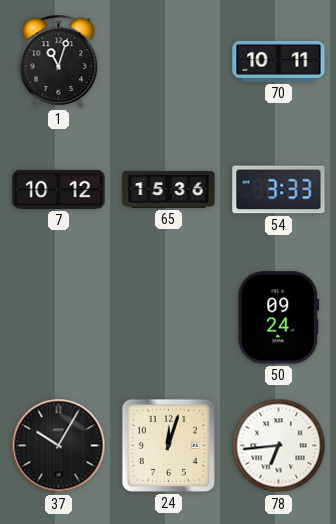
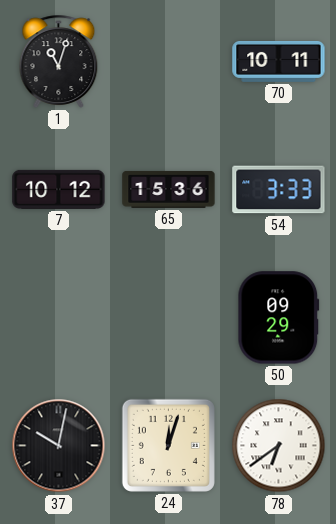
50: 09:24 -> 09:29 (279, 318)
37: 10:05 -> 10:02 (59, 446)
78: 6:44 -> 6:39 (279, 446)
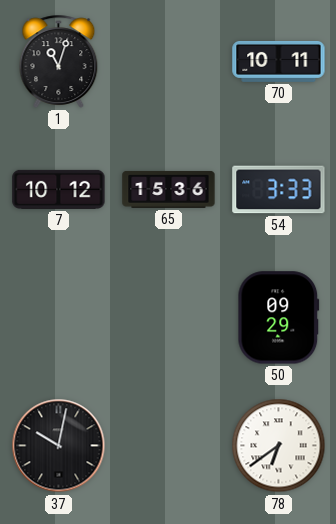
24: 12:03 -> none (168, 445)
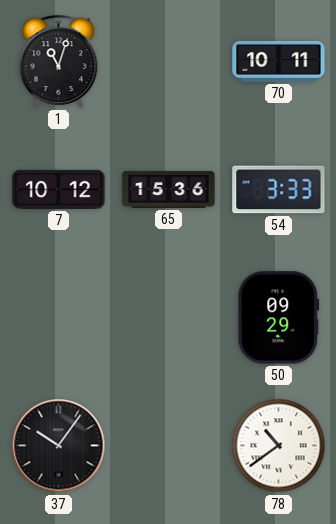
37: 10:02 -> 10:06 (59, 446)
78: 6:39 -> 10:39 (279, 446)
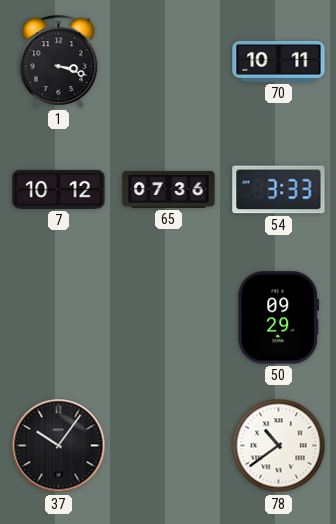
1: 11:03 -> 3:18 (59, 61)
65: 15:36 -> 07:36 (169, 189)
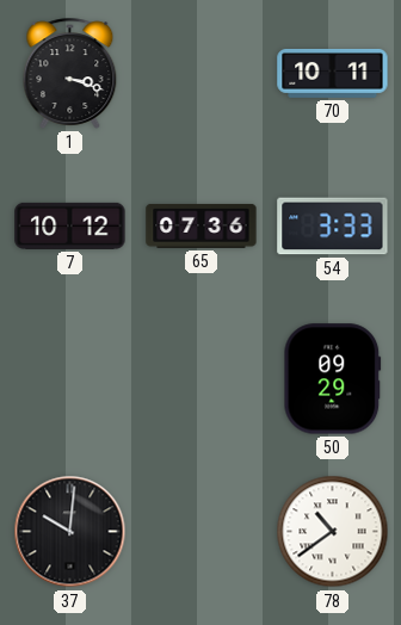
37: 10:06 -> 10:01 (70, 532)
